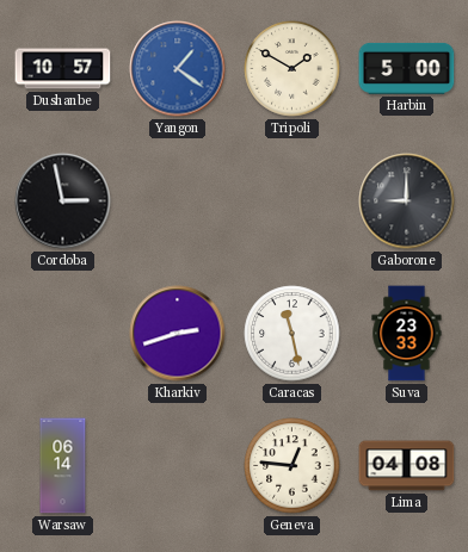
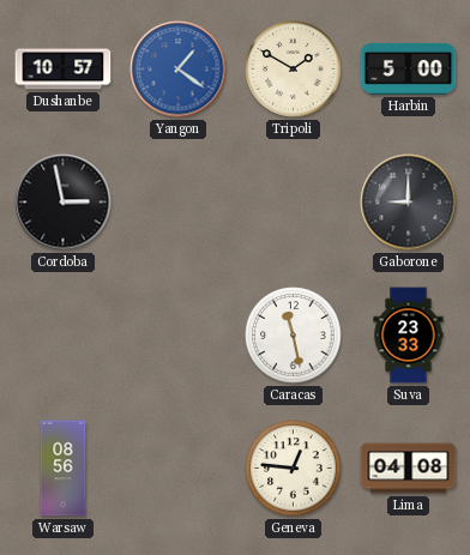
Kharkiv: 2:42 -> none (178, 334)
Warsaw: 06:14 -> 08:56 (64, 469)
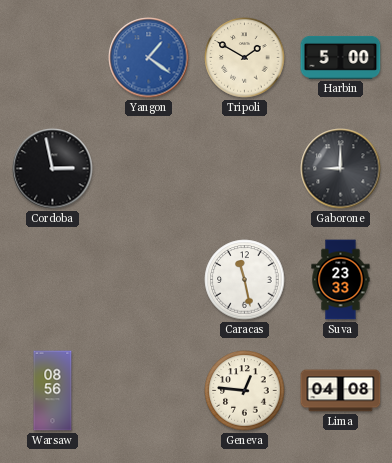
Dushanbe: 10:57 -> none (64, 70)
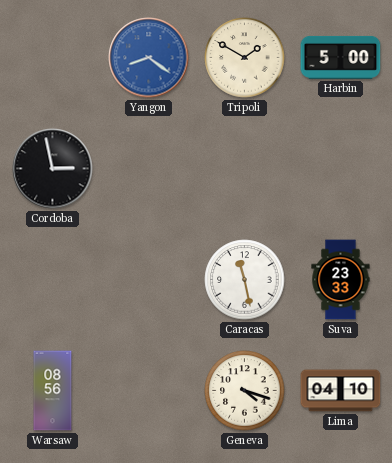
Yangon: 1:21 -> 8:21 (149, 58)
Gaborone: 9:00 -> none (341, 169)
Geneva: 12:46 -> 4:18 (245, 391)
Lima: 04:08 -> 04:10 (341, 391)
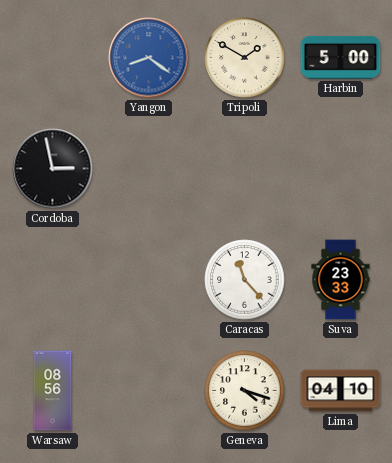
Caracas: 11:28 -> 11:23 (245, 280)
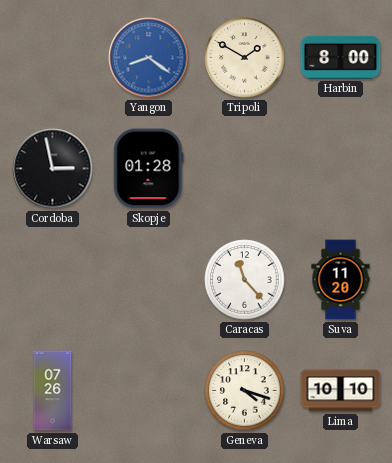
Harbin: 5:00 -> 8:00 (341, 57)
Skopje: none -> 01:28 (148, 169)
Suva: 23:33 -> 11:20 (341, 280)
Warsaw: 08:56 -> 07:26 (53, 391)
Lima: 04:10 -> 10:10 (341, 391)
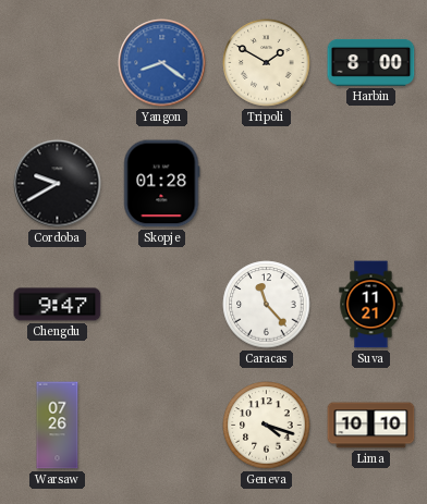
Cordoba: 2:58 -> 9:40 (58, 184)
Chengdu: none -> 9:47 (58, 305)
Suva: 11:20 -> 11:21 (371, 305)
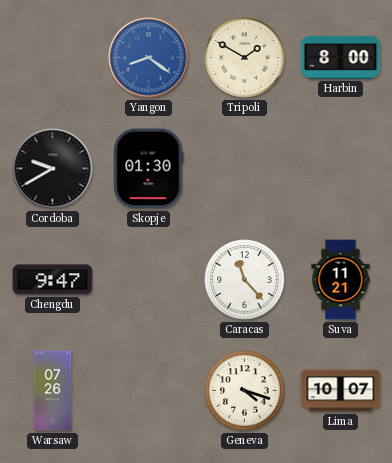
Skopje: 01:28 -> 01:30 (148, 169)
Lima: 10:10 -> 10:07 (341, 391)
